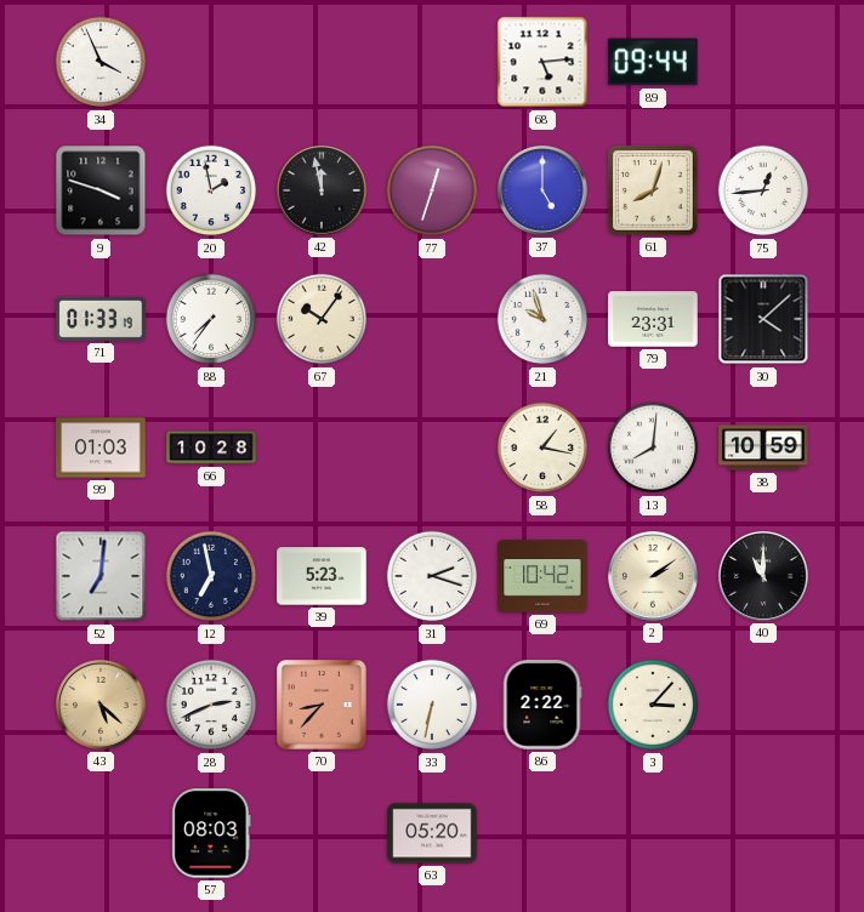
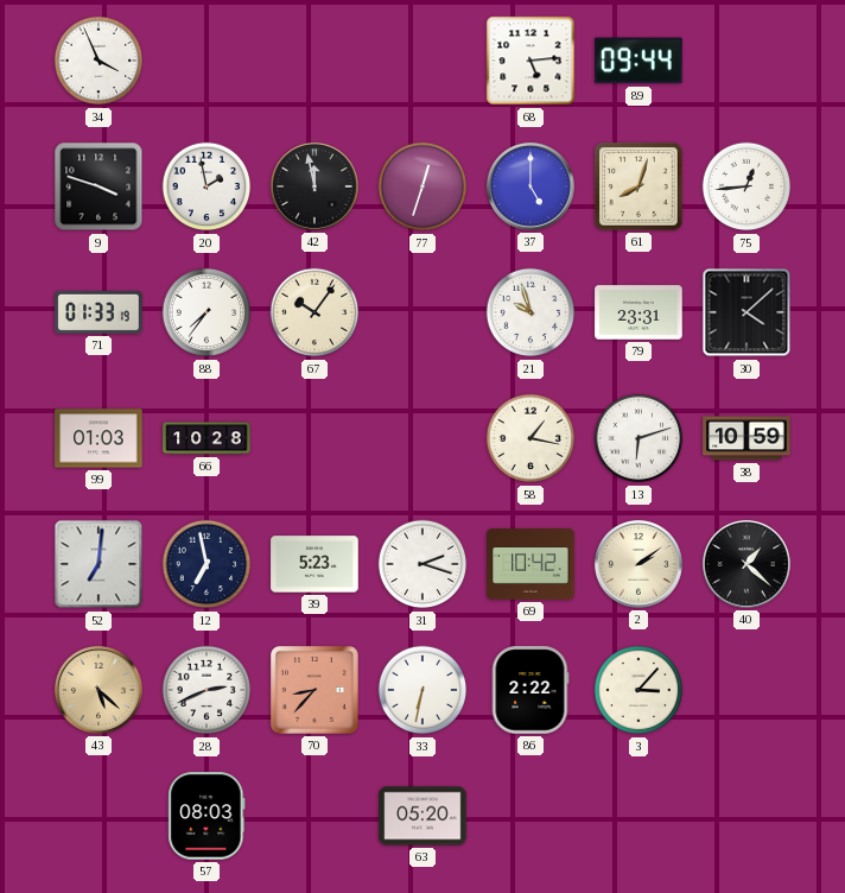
13: 8:01 -> 6:12 (638, 438)
40: 11:00 -> 1:22 (746, 564)
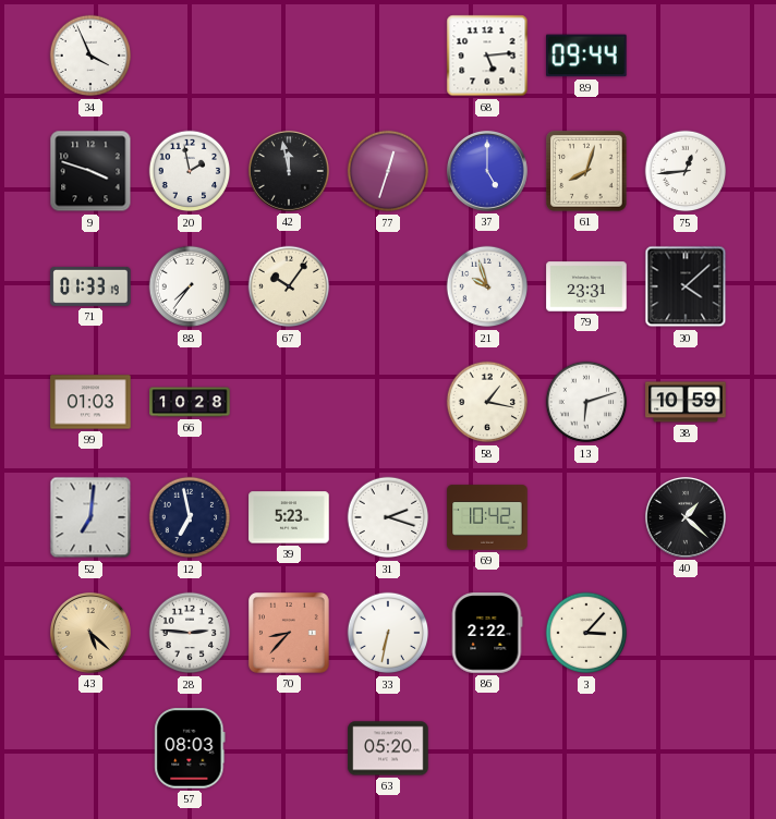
2: 2:09 -> none (638, 564)
28: 2:41 -> 2:46 (190, 633)
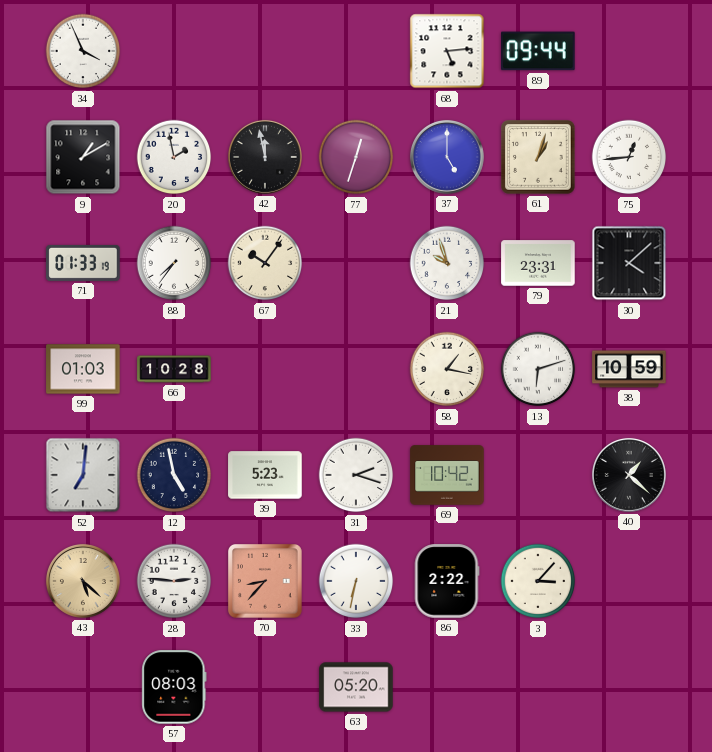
9: 3:48 -> 1:10 (83, 157)
61: 8:03 -> 1:03 (538, 158)
12: 6:58 -> 4:58 (174, 475)
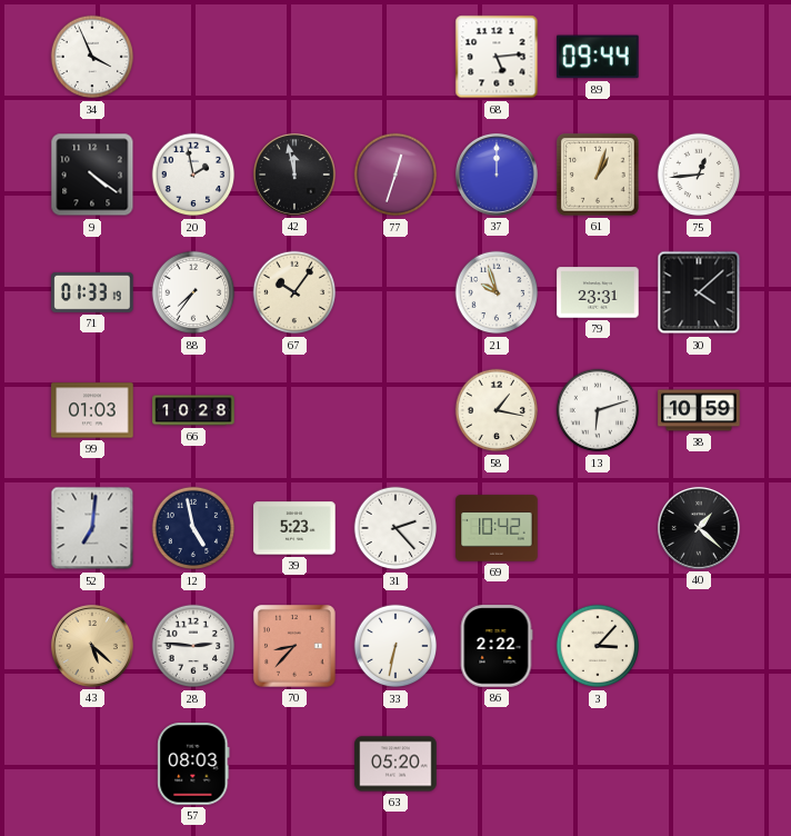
9: 1:10 -> 4:21 (92, 175)
37: 5:00 -> 12:00 (497, 175)
31: 2:18 -> 2:23 (395, 528)
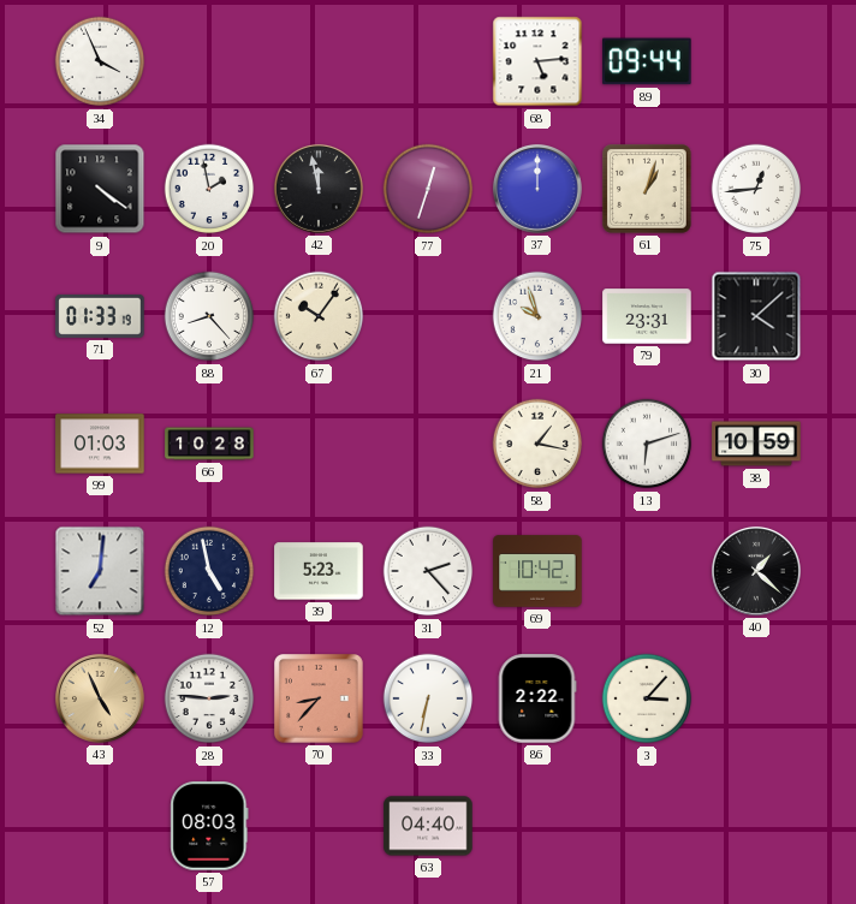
88: 7:36 -> 8:23 (209, 316)
43: 5:22 -> 4:56 (100, 698)
63: 05:20 -> 04:40 (428, 826)
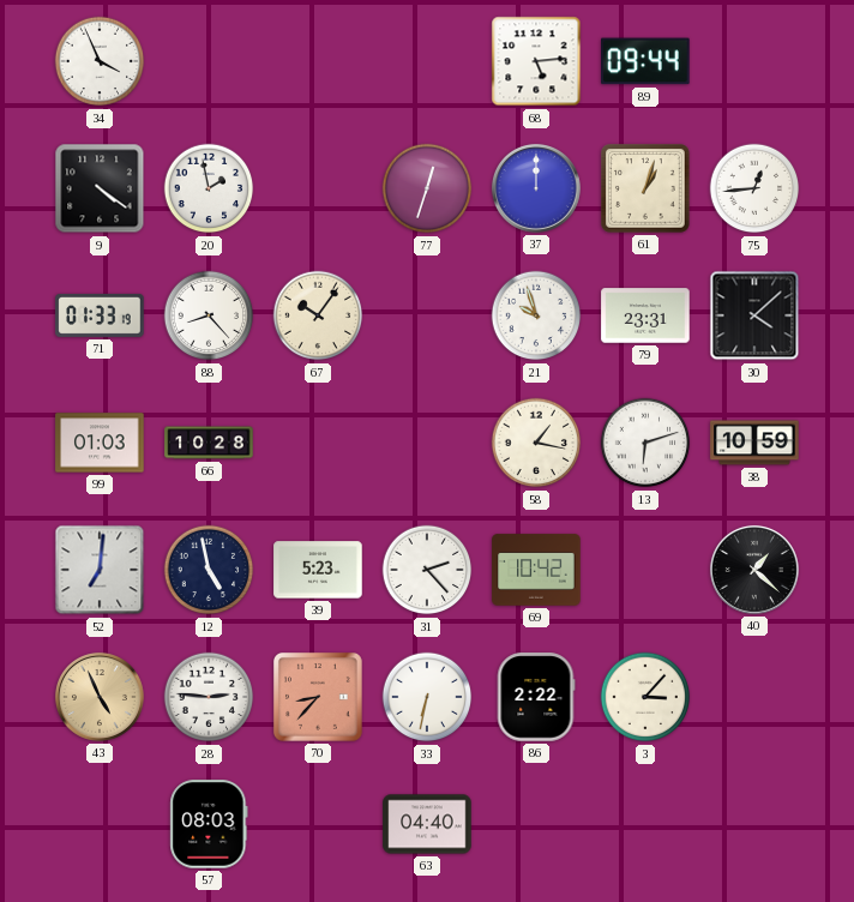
42: 11:58 -> none (319, 189)
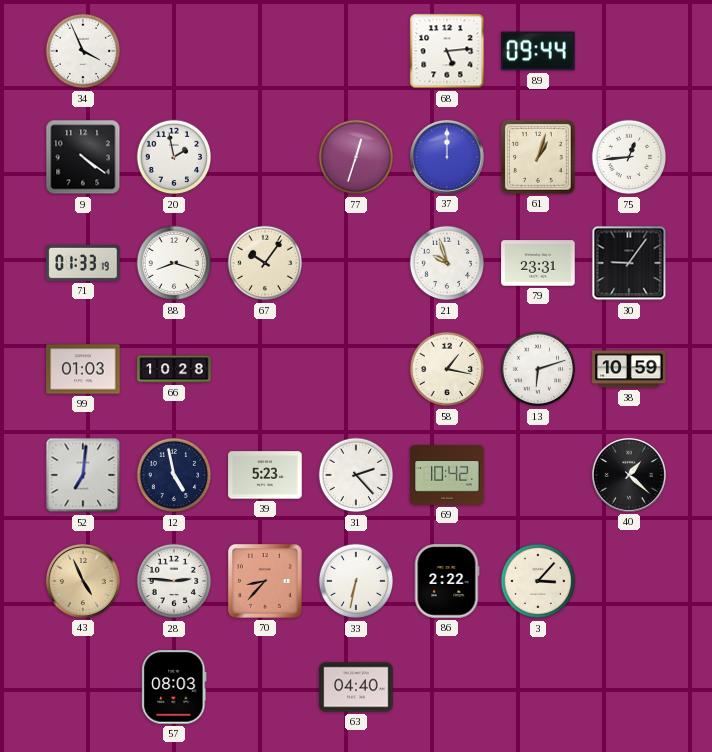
88: 8:23 -> 8:18 (174, 263)
30: 4:08 -> 9:06 (629, 263)
